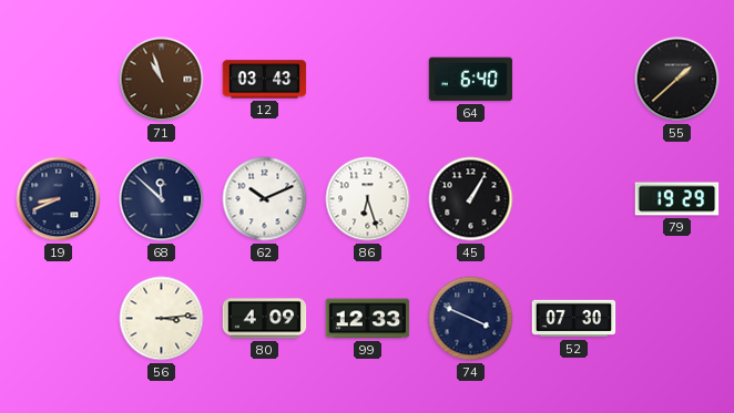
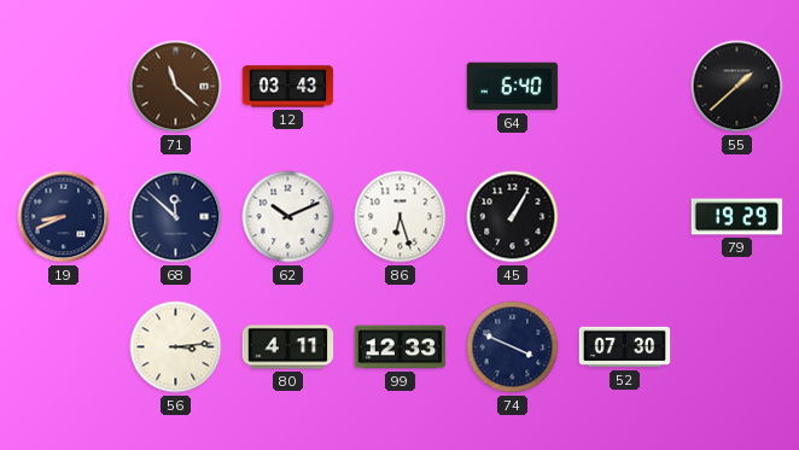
71: 10:57 -> 11:22 (176, 87)
80: 4:09 -> 4:11 (288, 347)
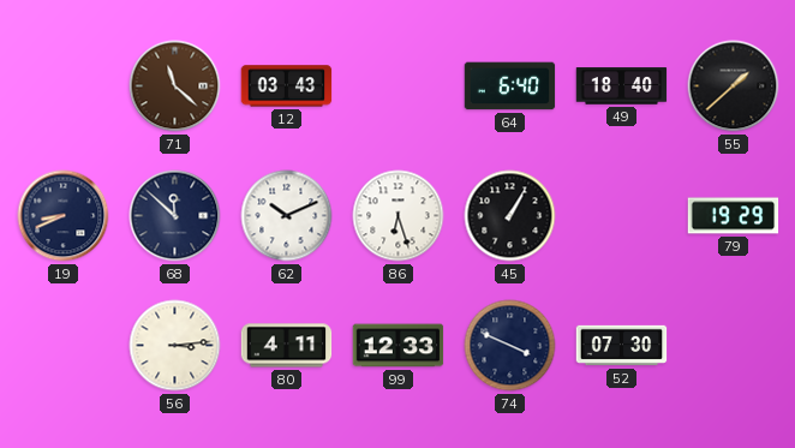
49: none -> 18:40 (622, 86)
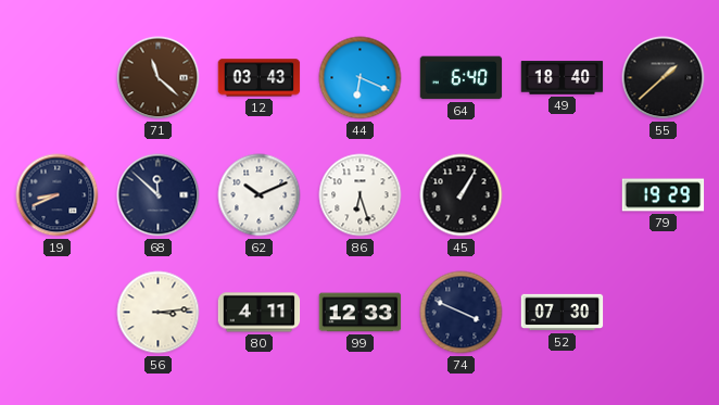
44: none -> 6:19 (361, 78)
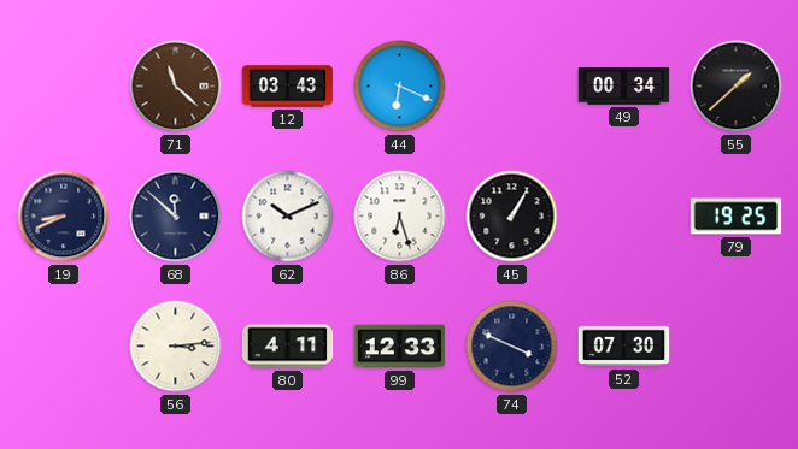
64: 6:40 -> none (462, 78)
49: 18:40 -> 00:34 (624, 87)
79: 19:29 -> 19:25 (737, 217)
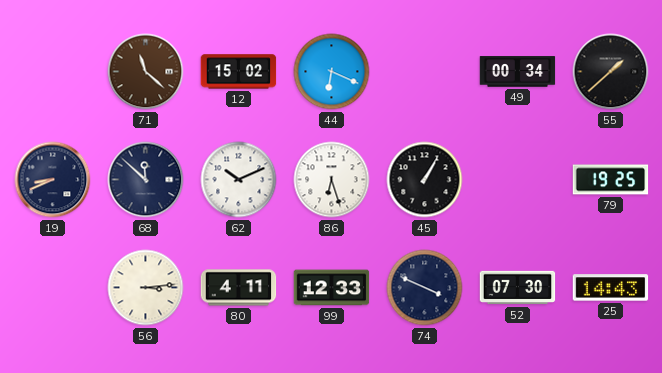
12: 03:43 -> 15:02 (239, 72)
25: none -> 14:43 (611, 288)
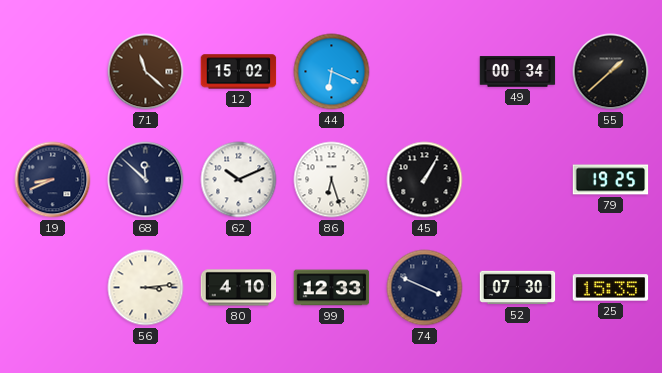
80: 4:11 -> 4:10 (239, 288)
25: 14:43 -> 15:35 (611, 288)
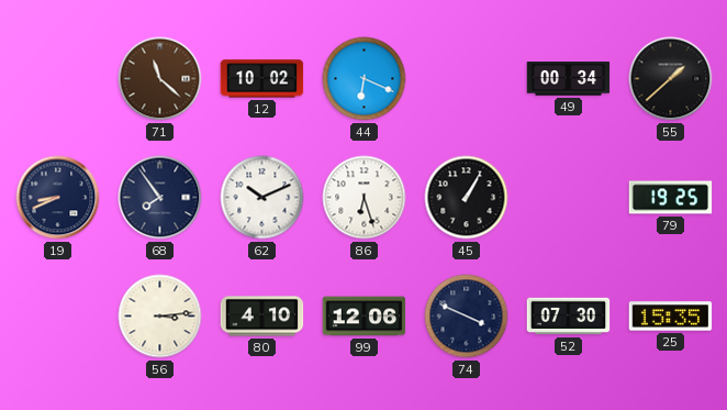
12: 15:02 -> 10:02 (262, 79)
68: 11:52 -> 7:54 (160, 198)
99: 12:33 -> 12:06 (365, 317)
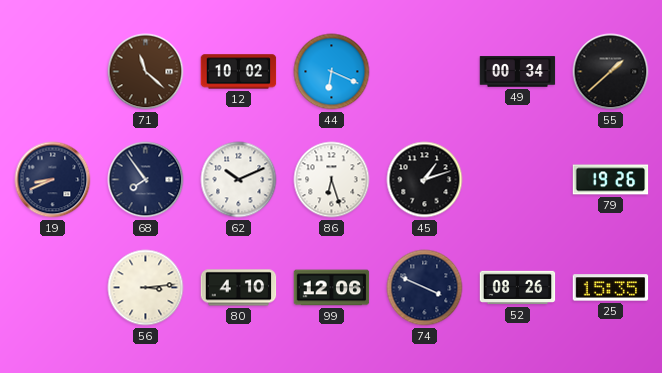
45: 1:05 -> 1:12 (425, 180)
79: 19:25 -> 19:26 (611, 180)
52: 07:30 -> 08:26 (518, 288)
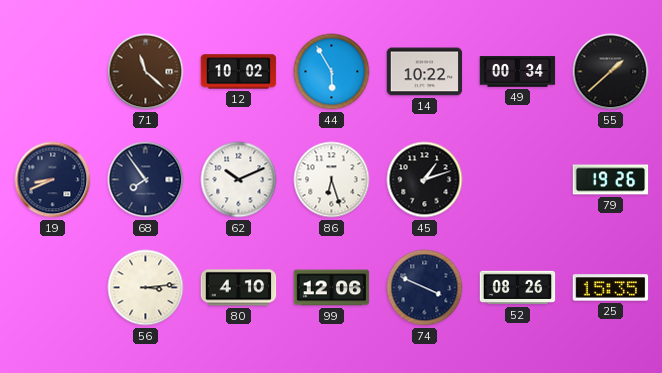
44: 6:19 -> 5:55 (332, 72)
14: none -> 10:22 (425, 72)
